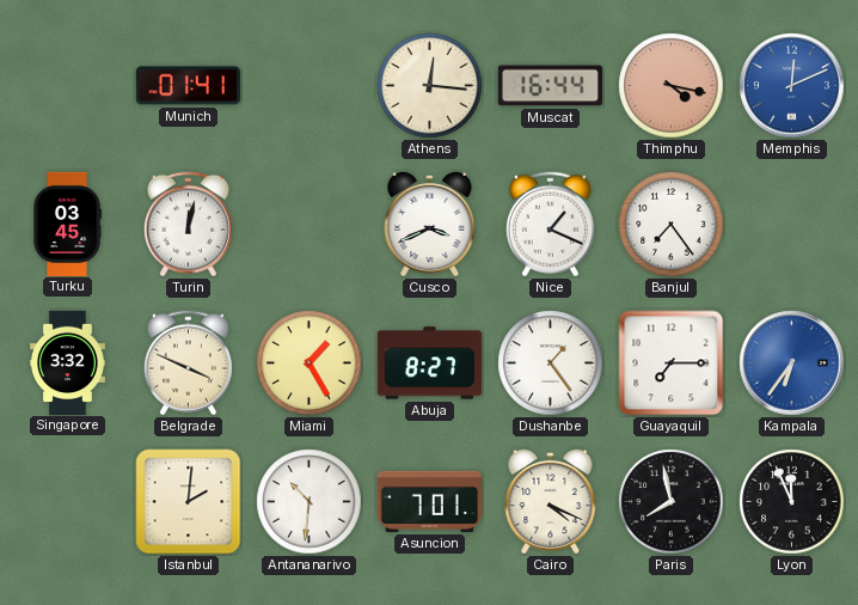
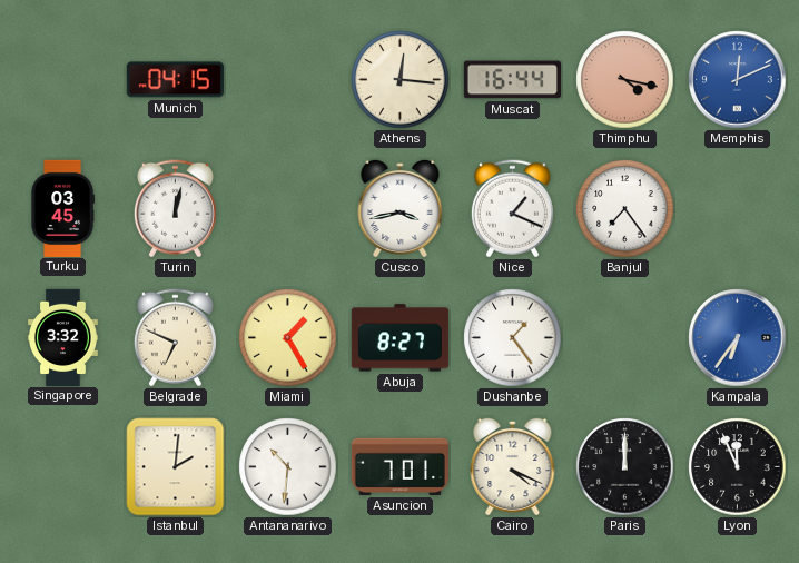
Munich: 01:41 -> 04:15 (175, 80)
Cusco: 3:41 -> 3:43 (401, 208)
Belgrade: 3:49 -> 6:49 (175, 338)
Guayaquil: 7:15 -> none (672, 363)
Paris: 7:58 -> 12:00 (625, 467)
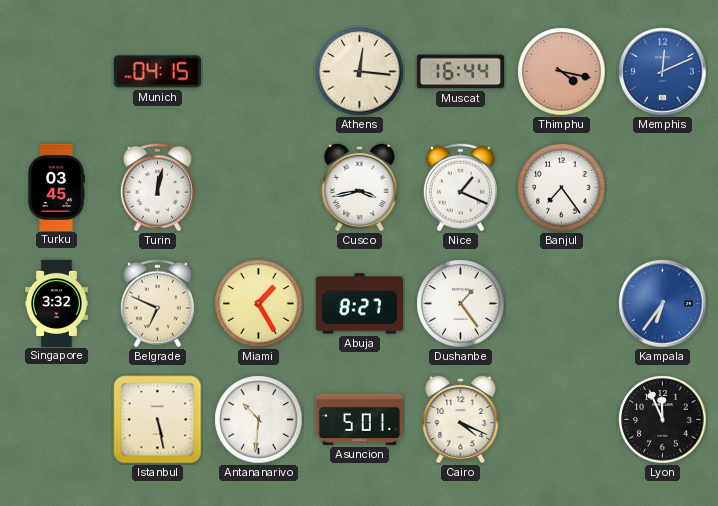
Istanbul: 2:01 -> 5:28 (158, 420)
Asuncion: 7:01 -> 5:01 (359, 419)
Paris: 12:00 -> none (625, 467)
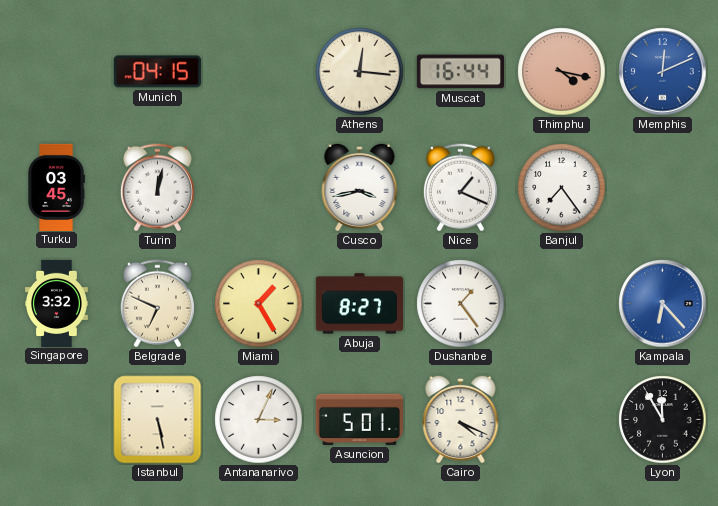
Kampala: 6:36 -> 6:23 (663, 304)
Antananarivo: 10:31 -> 3:04 (259, 420)
Lyon: 11:56 -> 11:55 (663, 420)
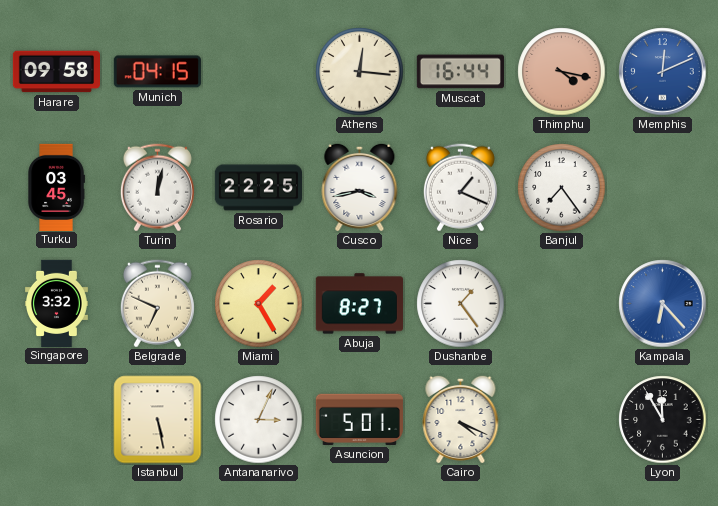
Harare: none -> 09:58 (56, 72)
Rosario: none -> 22:25 (258, 188)
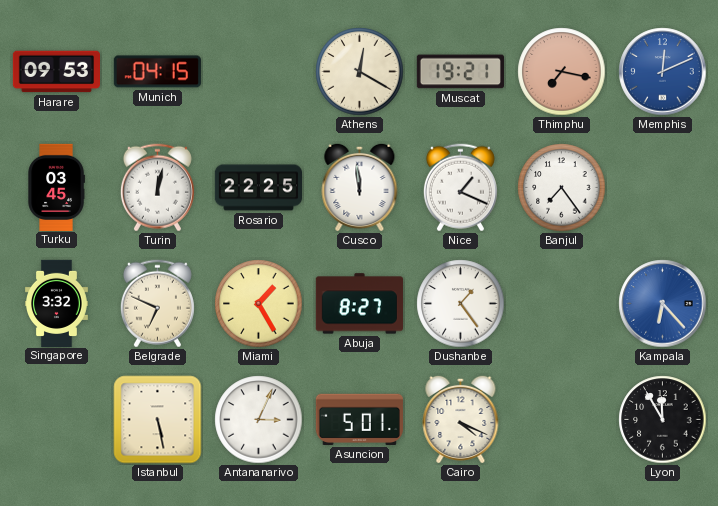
Harare: 09:58 -> 09:53 (56, 72)
Athens: 12:16 -> 12:20 (360, 72)
Muscat: 16:44 -> 19:21 (460, 72)
Thimphu: 4:17 -> 7:17 (562, 72)
Cusco: 3:43 -> 11:59 (360, 187)
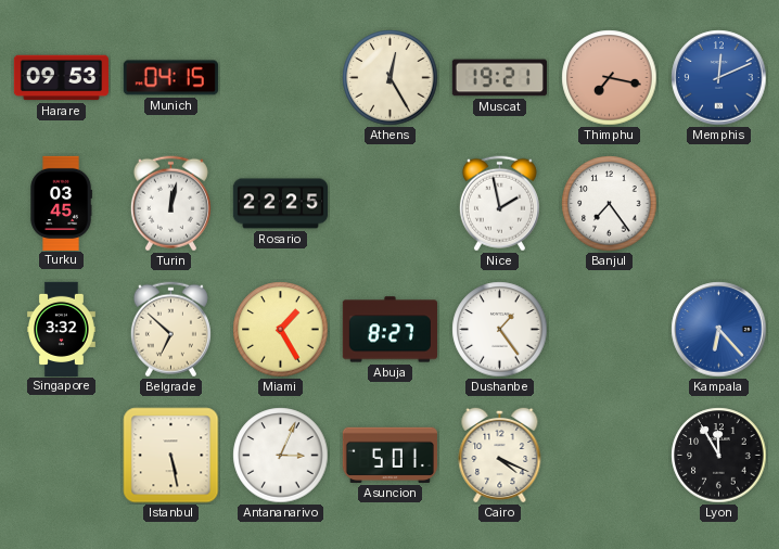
Athens: 12:20 -> 12:25 (391, 78)
Cusco: 11:59 -> none (360, 187)
Nice: 1:19 -> 1:58 (499, 204)
Belgrade: 6:49 -> 6:52 (170, 330)
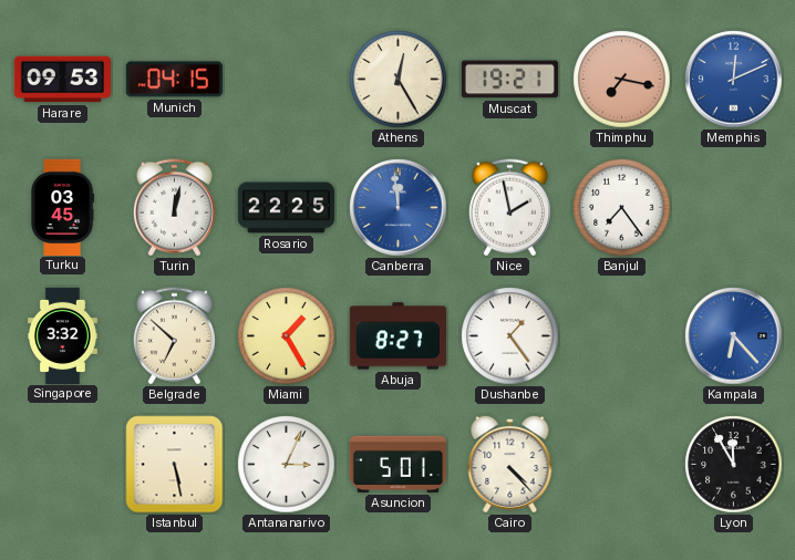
Canberra: none -> 11:59 (399, 208)
Cairo: 4:19 -> 4:23 (510, 464)
